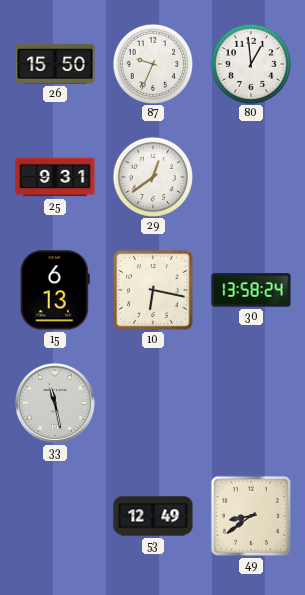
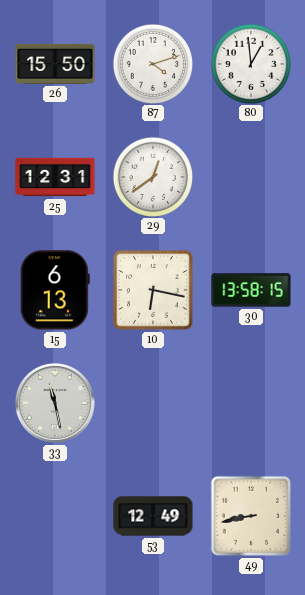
87: 9:34 -> 4:12 (152, 63)
25: 9:31 -> 12:31 (55, 177)
30: 13:58:24 -> 13:58:15 (251, 290)
49: 8:39 -> 8:43 (251, 516)
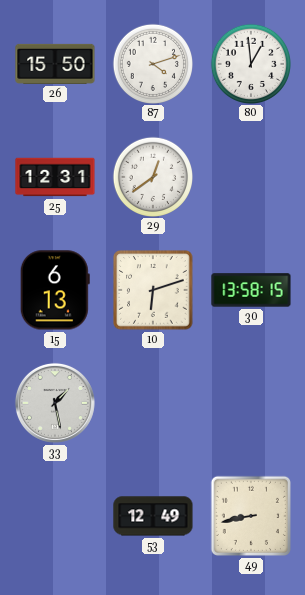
10: 6:17 -> 6:12 (153, 290)
33: 11:28 -> 1:28 (55, 403)
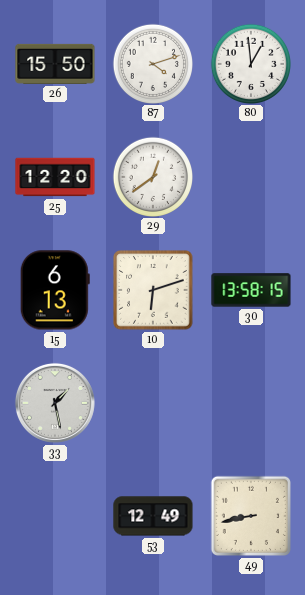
25: 12:31 -> 12:20 (55, 177)
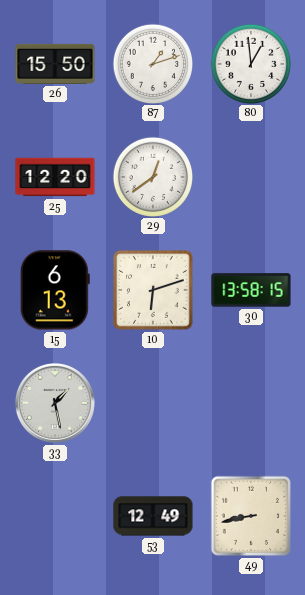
87: 4:12 -> 1:12 (152, 63)
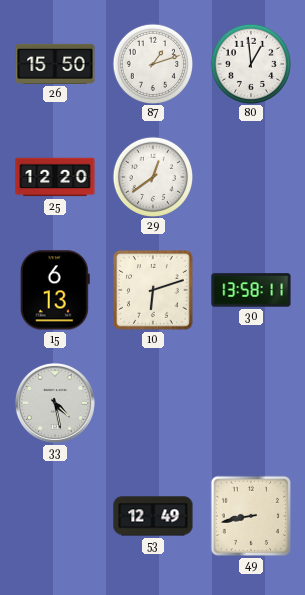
30: 13:58:15 -> 13:58:11 (251, 290)
33: 1:28 -> 4:28 (55, 403)
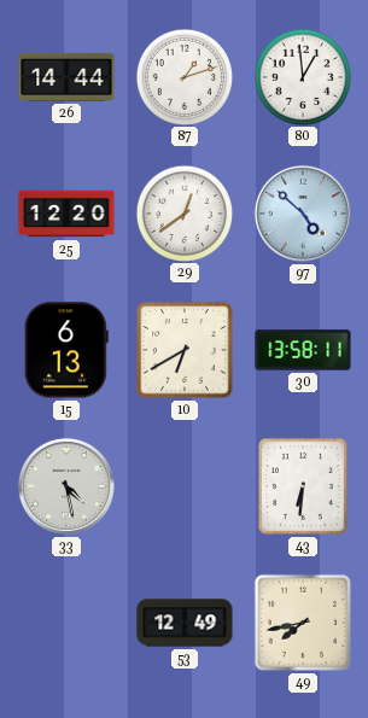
26: 15:50 -> 14:44 (66, 77)
97: none -> 4:52 (303, 214)
10: 6:12 -> 6:40 (185, 350)
43: none -> 6:31 (303, 486)
49: 8:43 -> 7:43 (303, 623)
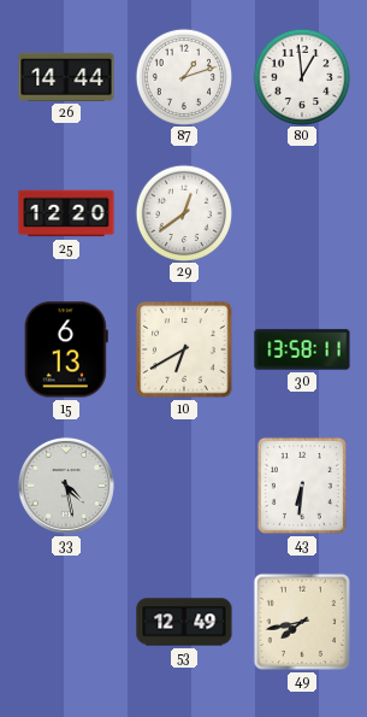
97: 4:52 -> none (303, 214)
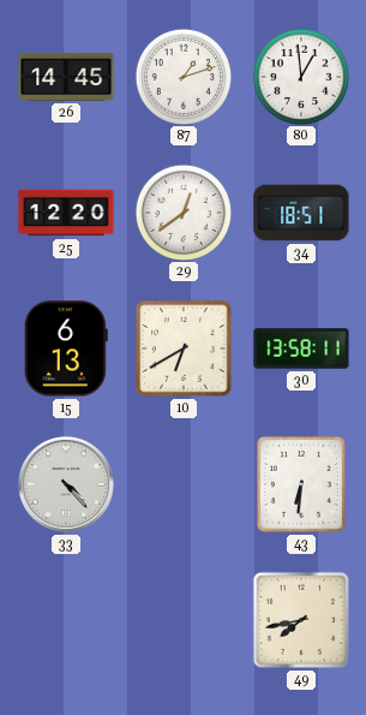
26: 14:44 -> 14:45 (66, 77)
34: none -> 18:51 (301, 213)
33: 4:28 -> 4:23 (66, 484)
53: 12:49 -> none (184, 622)
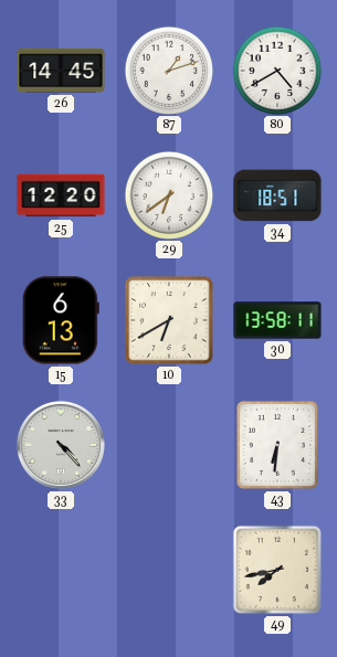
80: 12:59 -> 4:40 (276, 70)
29: 12:39 -> 6:39 (168, 194)
